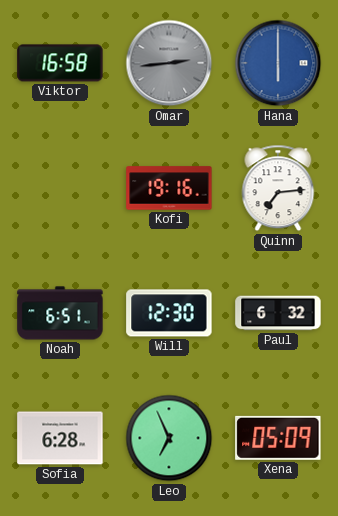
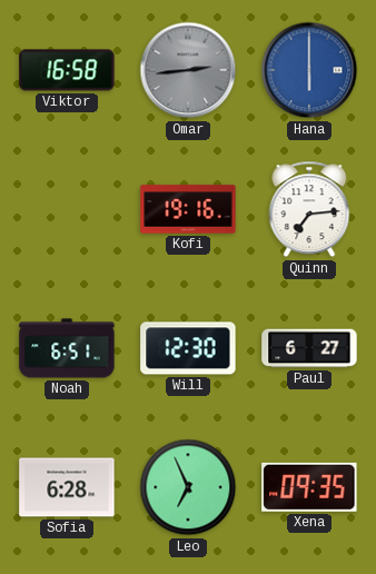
Paul: 6:32 -> 6:27 (309, 348)
Xena: 05:09 -> 09:35 (309, 487)
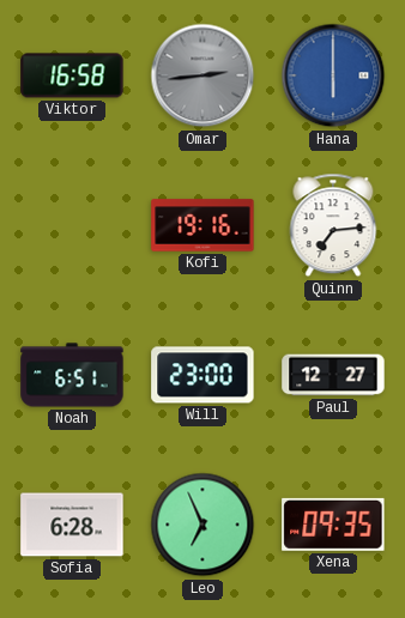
Will: 12:30 -> 23:00 (202, 375)
Paul: 6:27 -> 12:27 (333, 375)
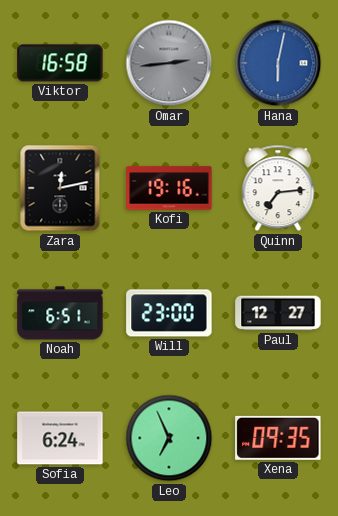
Hana: 6:00 -> 6:02 (278, 63)
Zara: none -> 12:13 (60, 188)
Sofia: 6:28 -> 6:24 (60, 438)
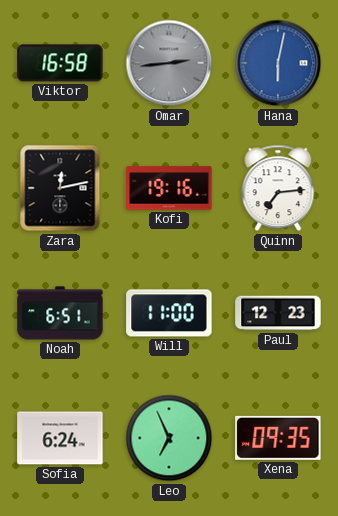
Will: 23:00 -> 11:00 (169, 313)
Paul: 12:27 -> 12:23 (278, 313)
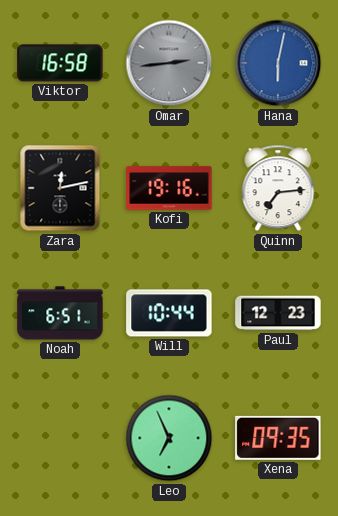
Will: 11:00 -> 10:44 (169, 313)
Sofia: 6:24 -> none (60, 438)
